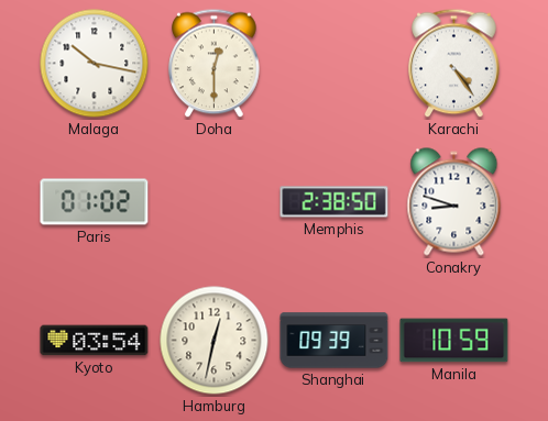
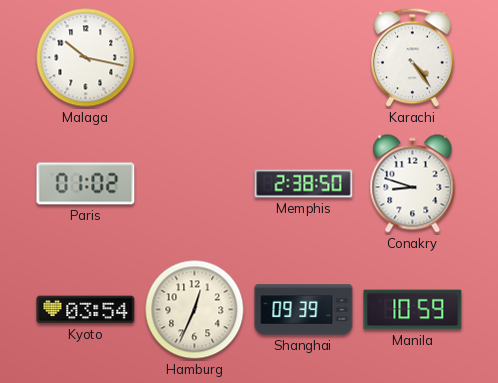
Doha: 12:30 -> none (215, 64)
Hamburg: 12:32 -> 12:34 (195, 310)
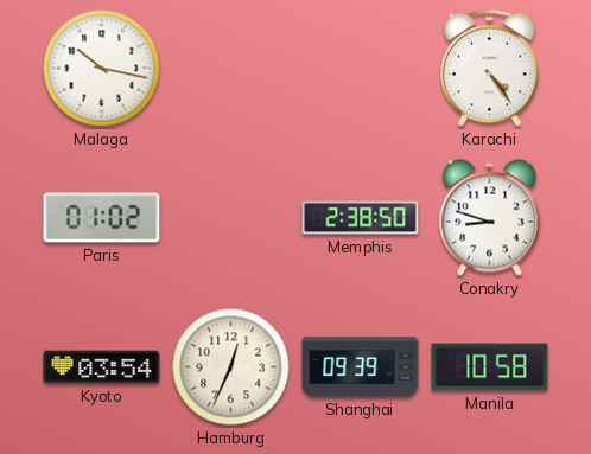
Manila: 10:59 -> 10:58 (490, 367)
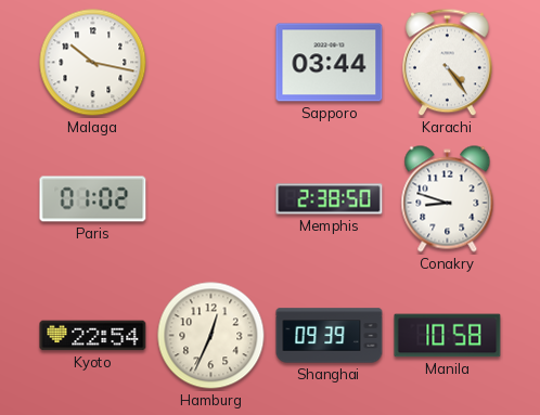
Sapporo: none -> 03:44 (330, 63)
Kyoto: 03:54 -> 22:54 (93, 336)
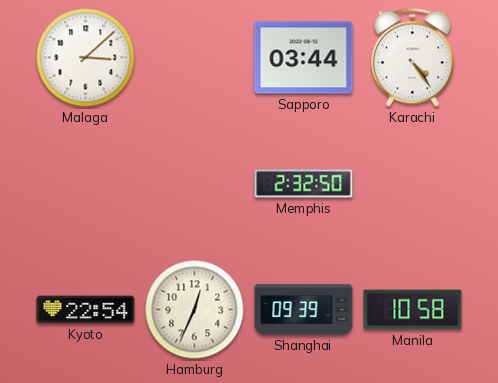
Malaga: 10:17 -> 3:08 (86, 58)
Paris: 01:02 -> none (93, 199)
Memphis: 2:38 -> 2:32 (304, 184)
Conakry: 8:48 -> none (448, 199)
